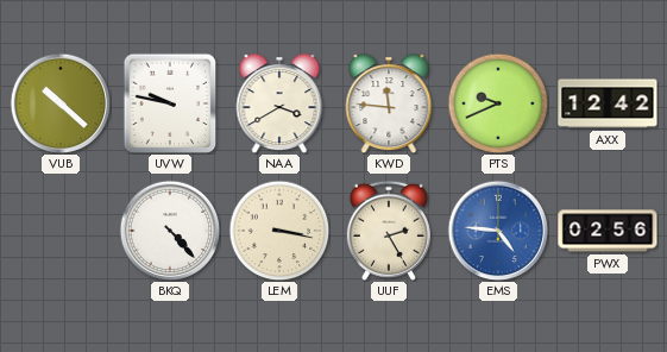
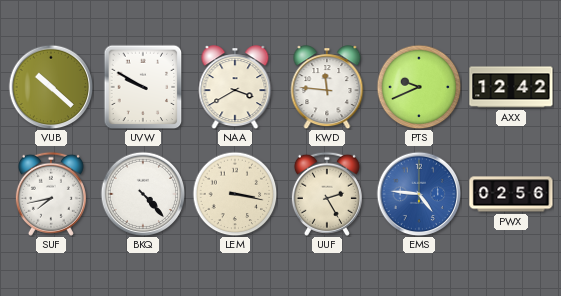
UVW: 9:47 -> 9:50 (143, 87)
SUF: none -> 7:43 (51, 194)
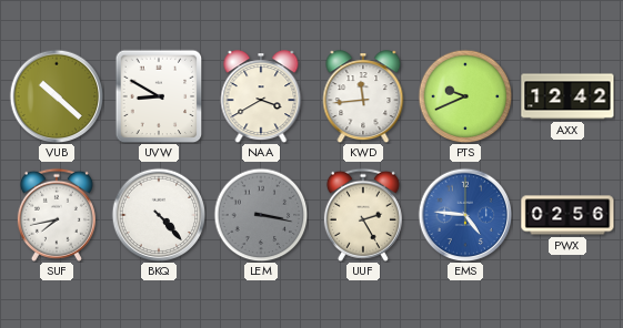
UVW: 9:50 -> 8:50 (159, 96)
KWD: 11:46 -> 11:44 (363, 96)
LEM dial: cream -> grey (261, 215)
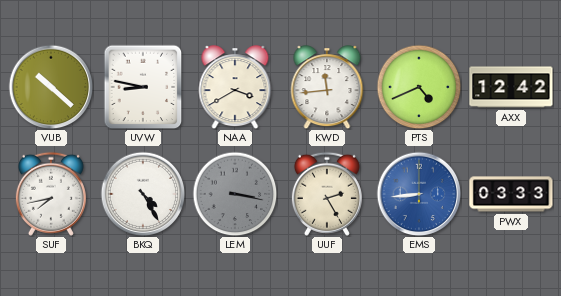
UVW: 8:50 -> 8:47 (143, 87)
PTS: 9:41 -> 4:41 (419, 87)
BKQ: 4:23 -> 4:25 (143, 194)
EMS: 4:46 -> 8:44 (419, 194)
PWX: 02:56 -> 03:33 (511, 194)
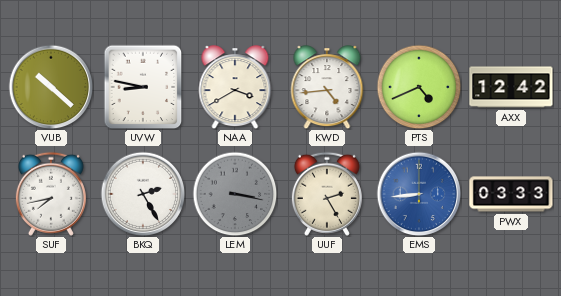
KWD: 11:44 -> 4:44 (327, 87)
BKQ: 4:25 -> 2:25 (143, 194)
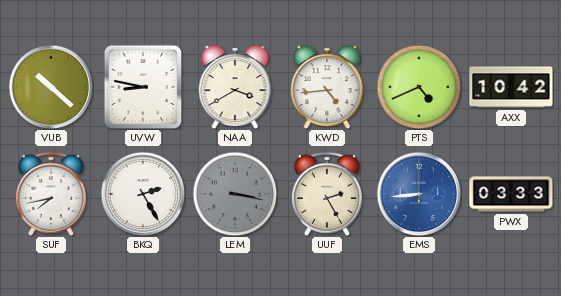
AXX: 12:42 -> 10:42 (511, 87)
